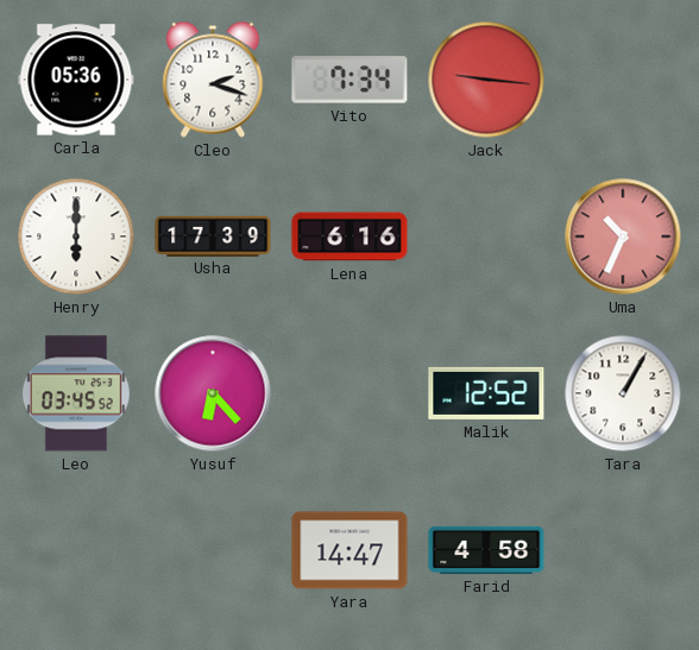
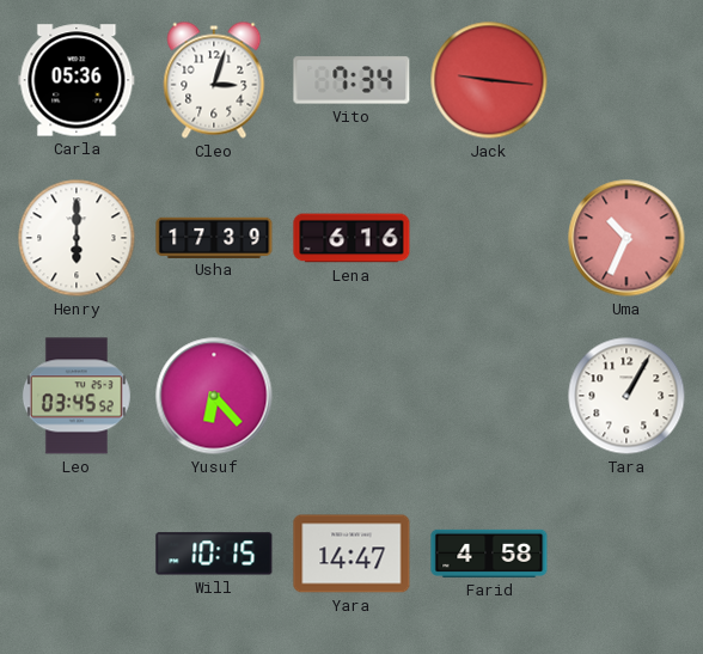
Cleo: 2:18 -> 3:03 (214, 80)
Malik: 12:52 -> none (486, 393)
Will: none -> 10:15 (214, 554)
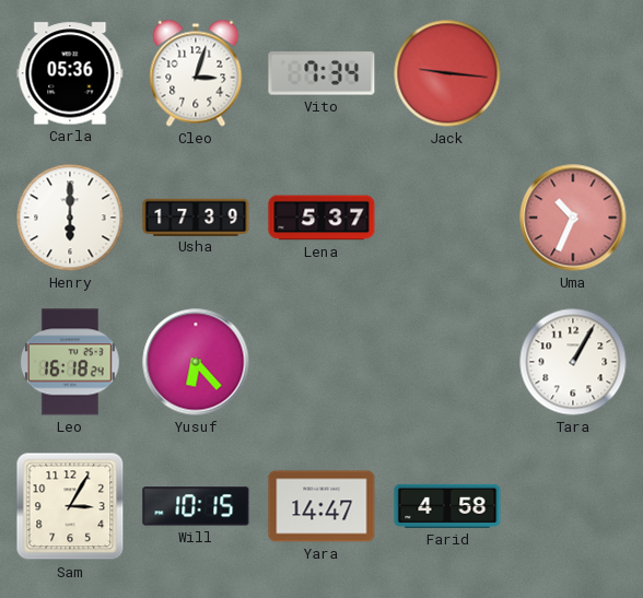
Lena: 6:16 -> 5:37 (321, 218)
Leo: 03:45 -> 16:18 (70, 362)
Sam: none -> 3:05 (70, 506)
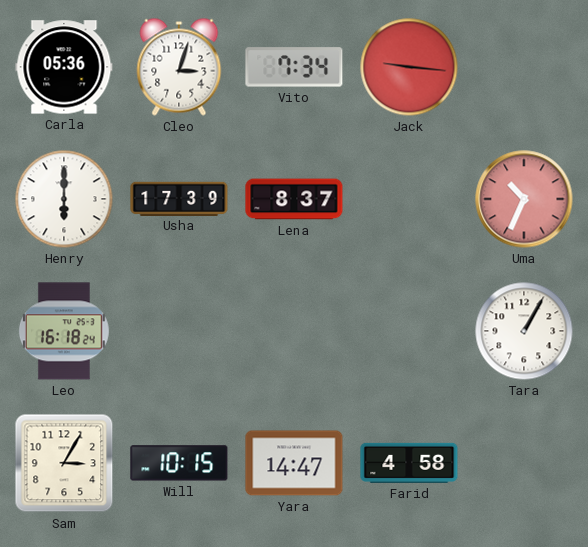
Lena: 5:37 -> 8:37 (294, 199)
Yusuf: 6:23 -> none (196, 362)
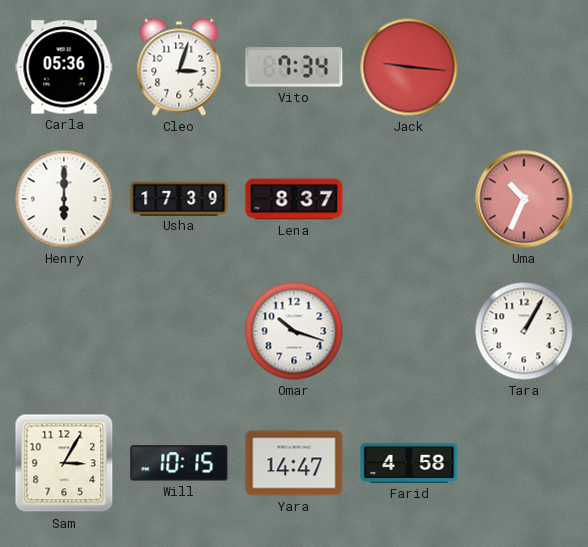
Leo: 16:18 -> none (64, 331)
Omar: none -> 10:18 (294, 331)
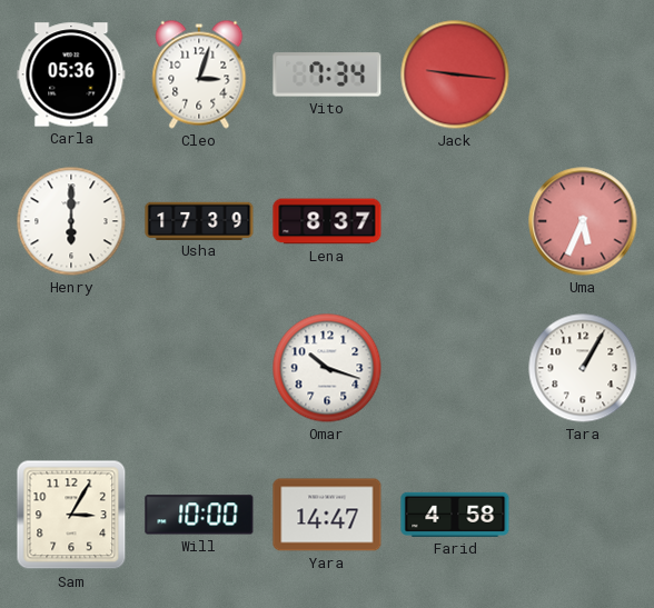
Uma: 10:34 -> 5:34 (583, 221)
Will: 10:15 -> 10:00 (199, 515)
